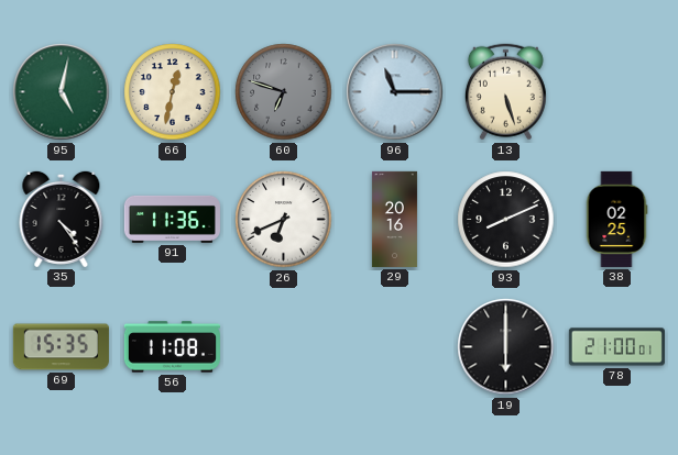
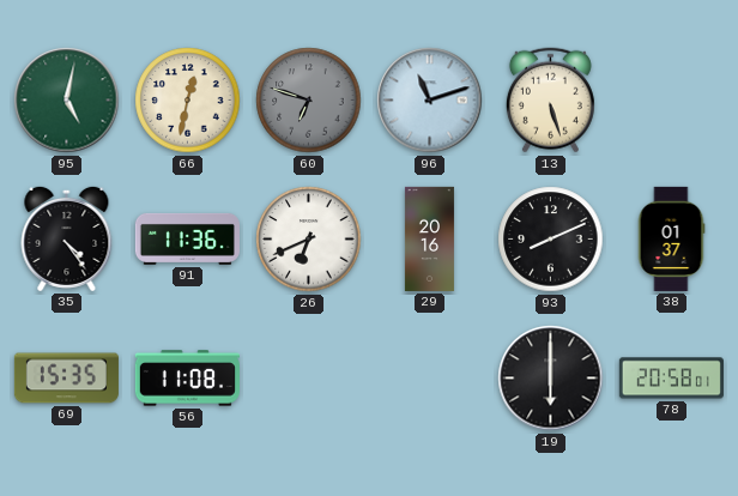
96: 11:15 -> 11:12 (430, 101)
38: 02:25 -> 01:37 (671, 238)
78: 21:00 -> 20:58 (671, 379)
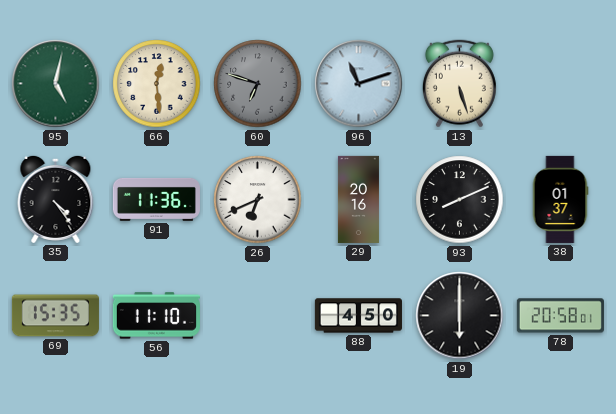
66: 12:32 -> 12:29 (157, 84)
56: 11:08 -> 11:10 (156, 316)
88: none -> 4:50 (358, 316)
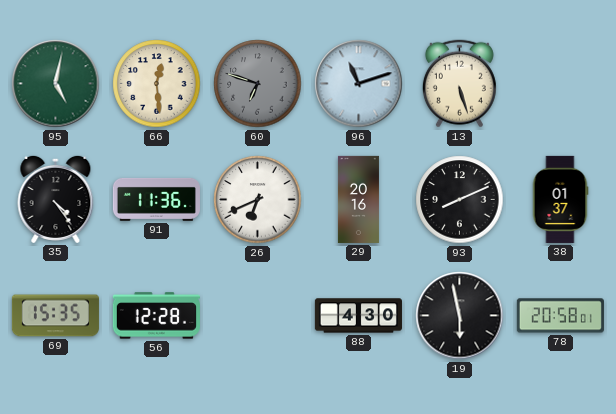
56: 11:10 -> 12:28 (156, 316)
88: 4:50 -> 4:30 (358, 316)
19: 6:00 -> 5:58 (460, 316)
